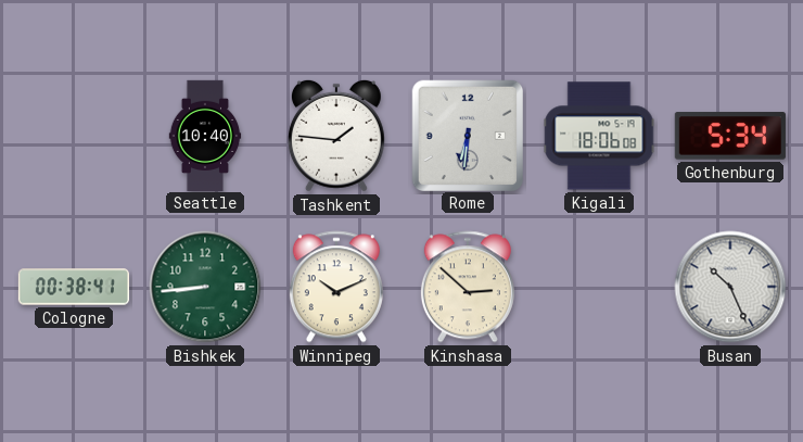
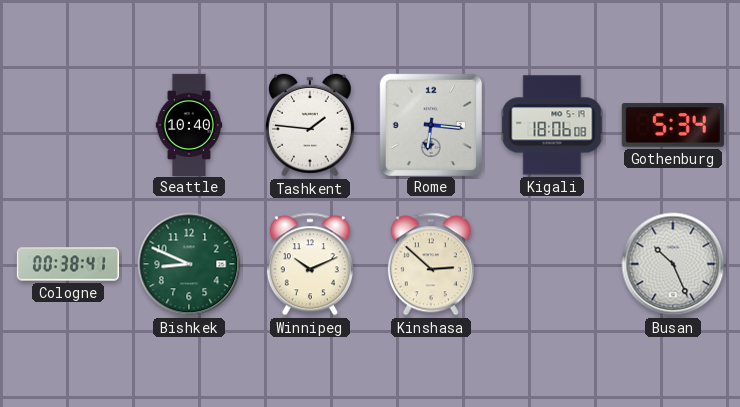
Rome: 6:31 -> 6:16 (430, 124)
Bishkek: 8:44 -> 8:49 (189, 264)
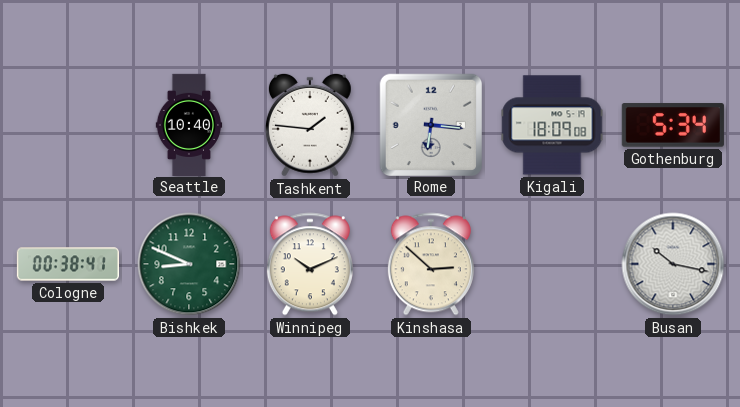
Kigali: 18:06 -> 18:09 (552, 125)
Busan: 10:26 -> 10:17 (673, 264)
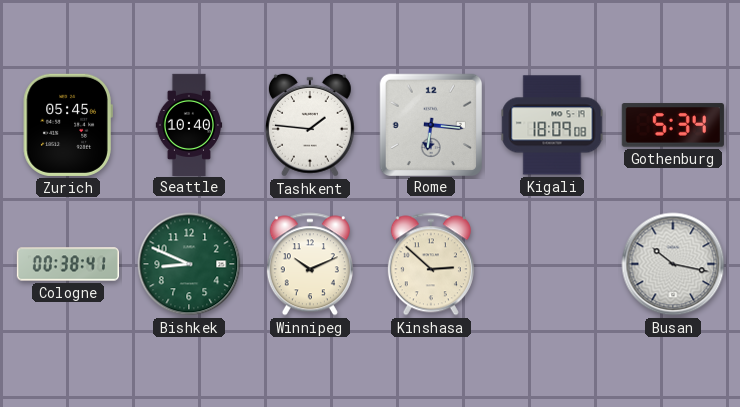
Zurich: none -> 05:45 (68, 125)
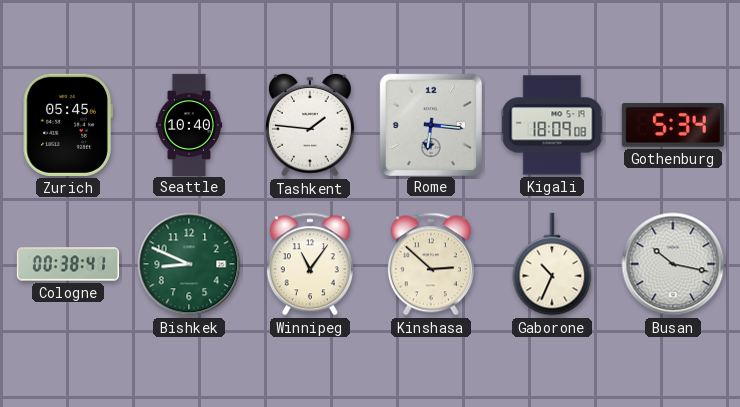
Winnipeg: 10:11 -> 11:06 (310, 264)
Gaborone: none -> 10:34 (552, 264)
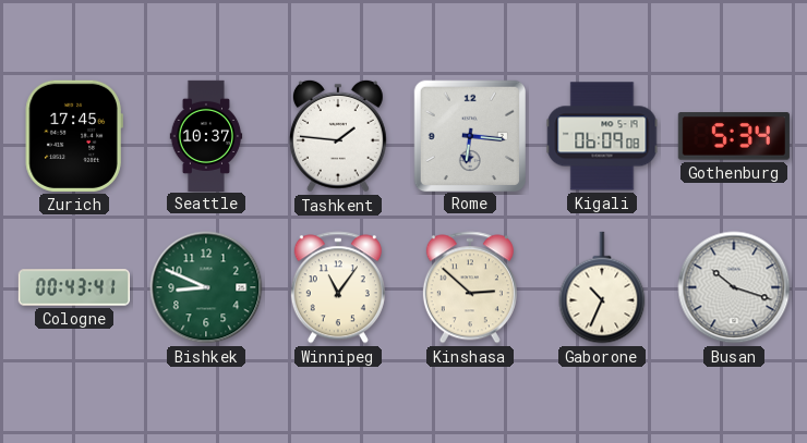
Zurich: 05:45 -> 17:45 (74, 136)
Seattle: 10:40 -> 10:37 (206, 135)
Kigali: 18:09 -> 06:09 (602, 136)
Cologne: 00:38 -> 00:43 (73, 287)
Busan: 10:17 -> 10:18 (734, 287)
